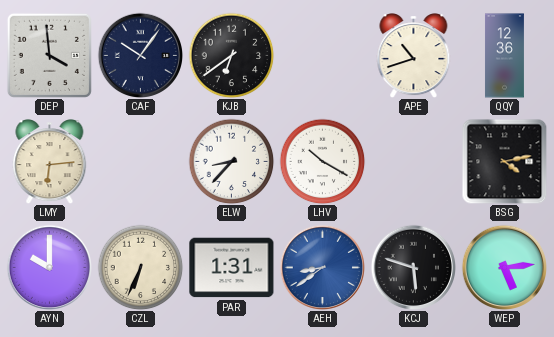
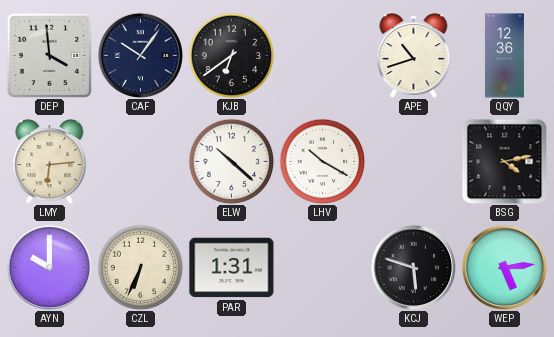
ELW: 8:37 -> 10:22 (231, 161)
AEH: 8:39 -> none (322, 267)
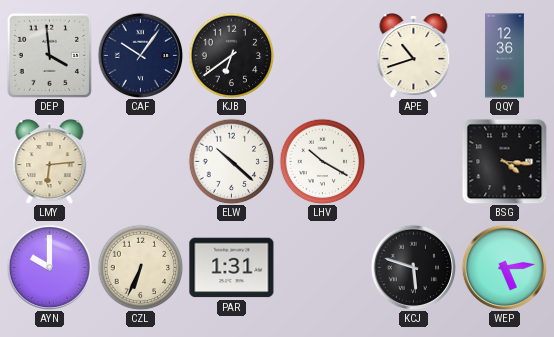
BSG: 4:13 -> 4:16 (504, 161)
